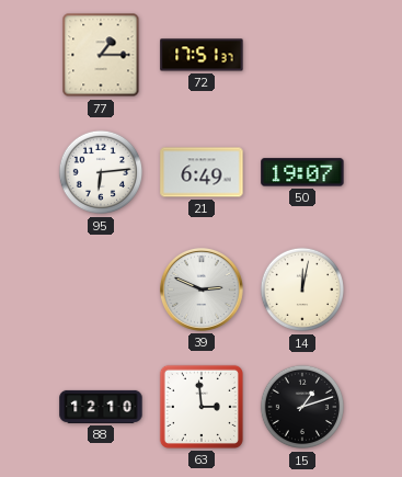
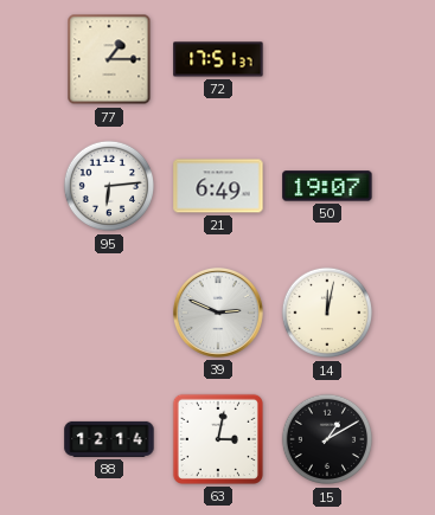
88: 12:10 -> 12:14 (109, 439)
63: 2:59 -> 3:02 (218, 439)
15: 1:12 -> 1:10 (327, 439)
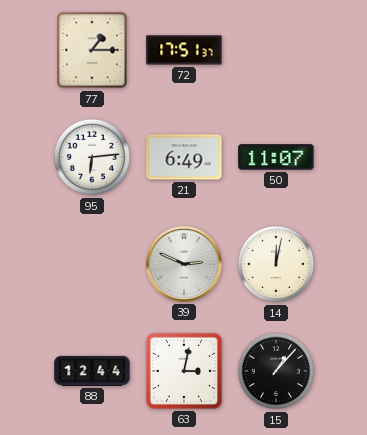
50: 19:07 -> 11:07 (276, 157)
88: 12:14 -> 12:44 (92, 371)
15: 1:10 -> 1:07 (276, 371)
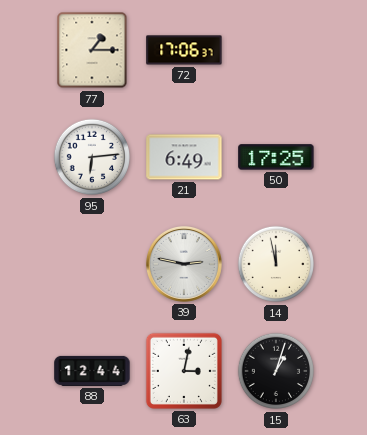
72: 17:51 -> 17:06 (184, 50)
50: 11:07 -> 17:25 (276, 157)
39: 2:49 -> 2:47 (184, 264)
14: 12:02 -> 11:58 (276, 264)
15: 1:07 -> 1:03 (276, 371)
